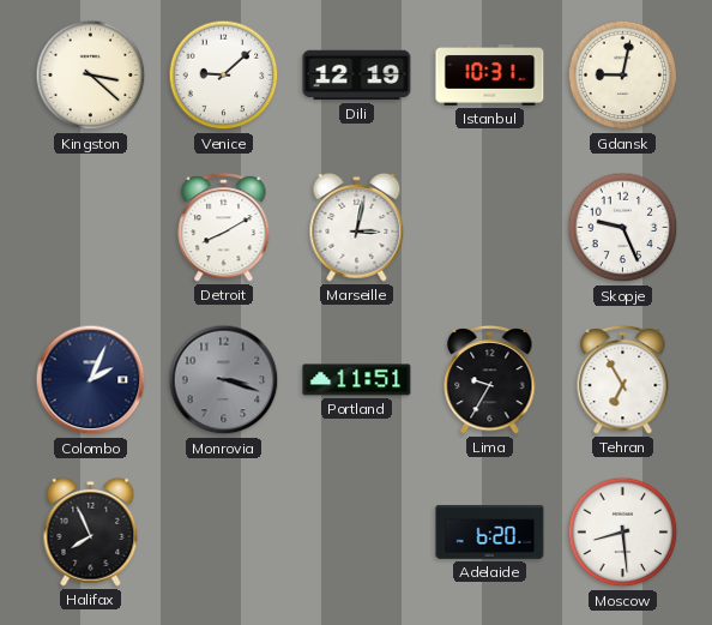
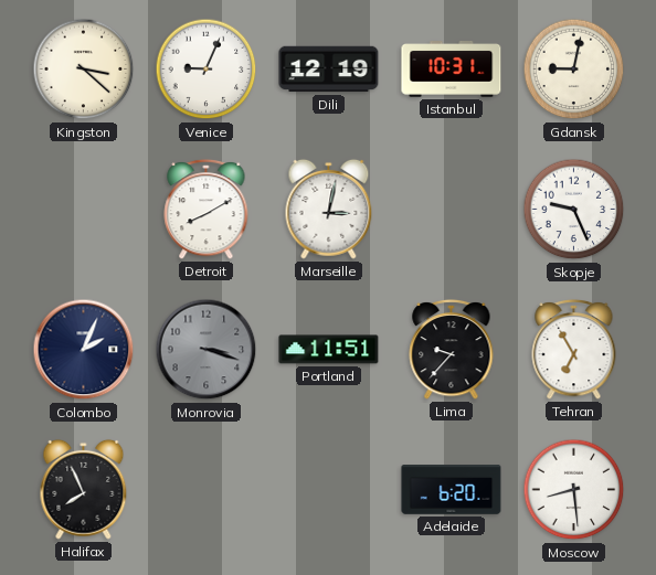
Venice: 9:08 -> 9:04 (207, 70)
Lima: 9:35 -> 9:37 (452, 349)
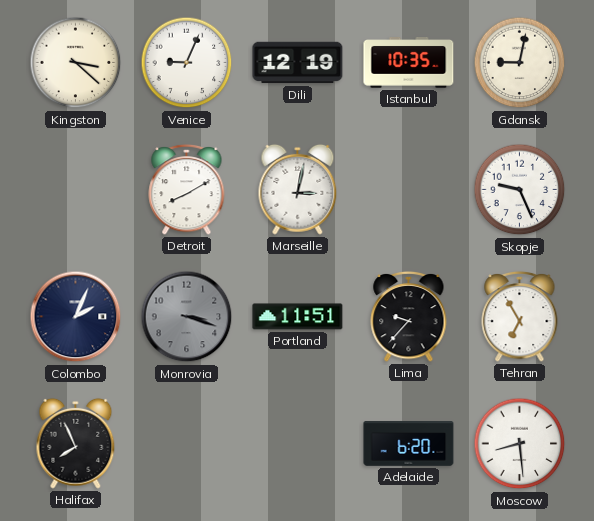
Istanbul: 10:31 -> 10:35 (409, 63)
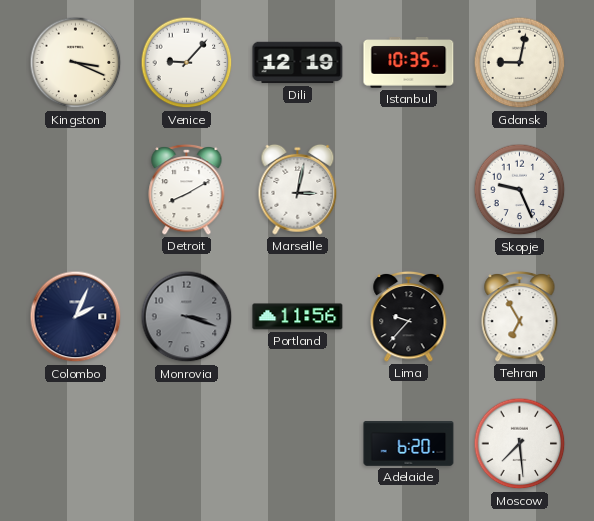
Kingston: 3:22 -> 3:19 (76, 63)
Venice: 9:04 -> 9:07 (187, 63)
Portland: 11:51 -> 11:56 (298, 317)
Halifax: 7:56 -> none (76, 443)
Moscow: 8:29 -> 7:29 (520, 444)
